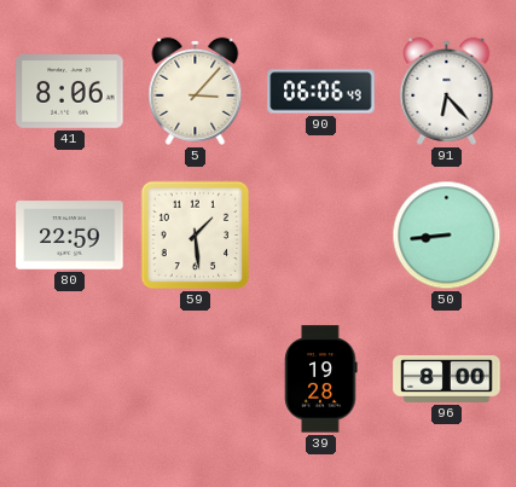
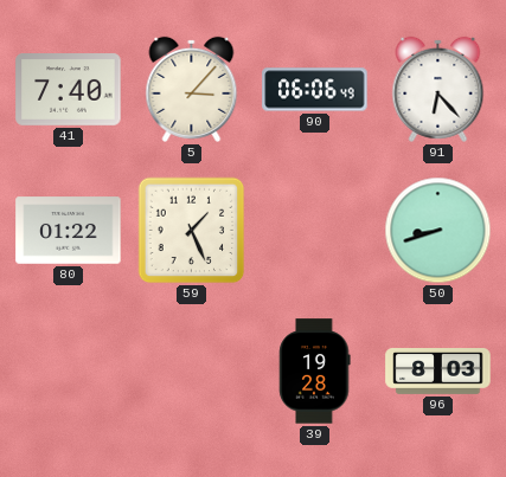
41: 8:06 -> 7:40 (69, 90)
80: 22:59 -> 01:22 (69, 231)
59: 1:29 -> 1:26 (192, 231)
50: 8:44 -> 8:42 (438, 231)
96: 8:00 -> 8:03 (438, 372)
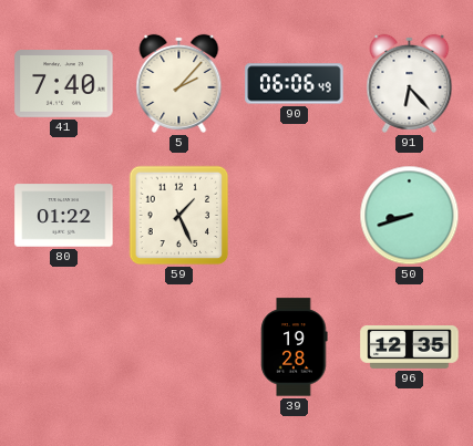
5: 3:07 -> 2:07 (179, 83)
96: 8:03 -> 12:35 (410, 348)
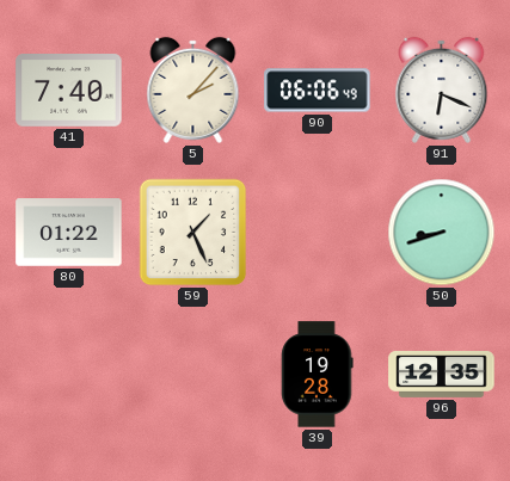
91: 6:23 -> 6:19 (442, 90)
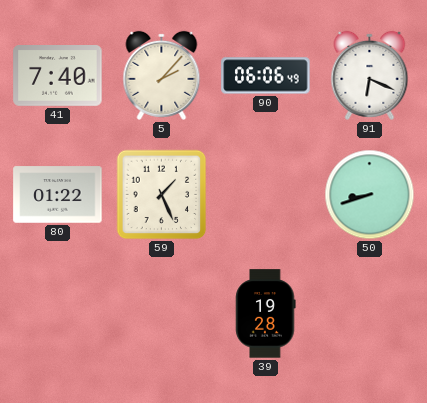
96: 12:35 -> none (442, 375)
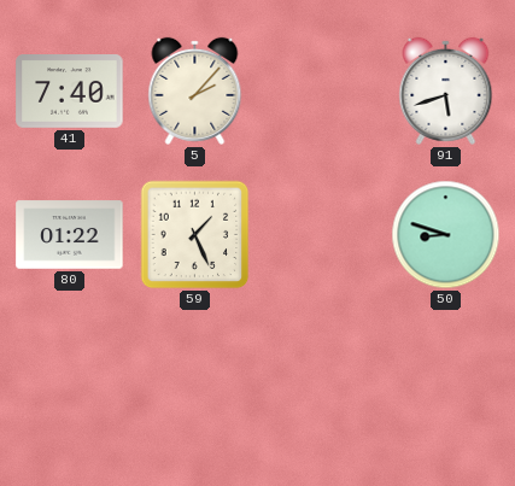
90: 06:06 -> none (266, 76)
91: 6:19 -> 5:42 (446, 90)
50: 8:42 -> 8:48 (446, 235)
39: 19:28 -> none (266, 314)
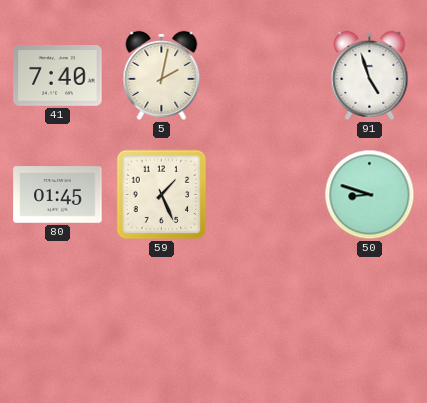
5: 2:07 -> 2:02 (162, 75)
91: 5:42 -> 4:57 (370, 75)
80: 01:22 -> 01:45 (58, 195)
